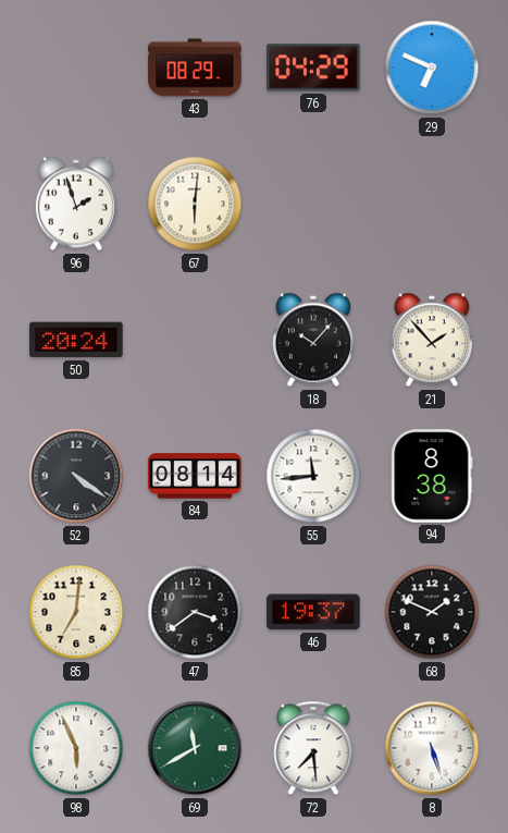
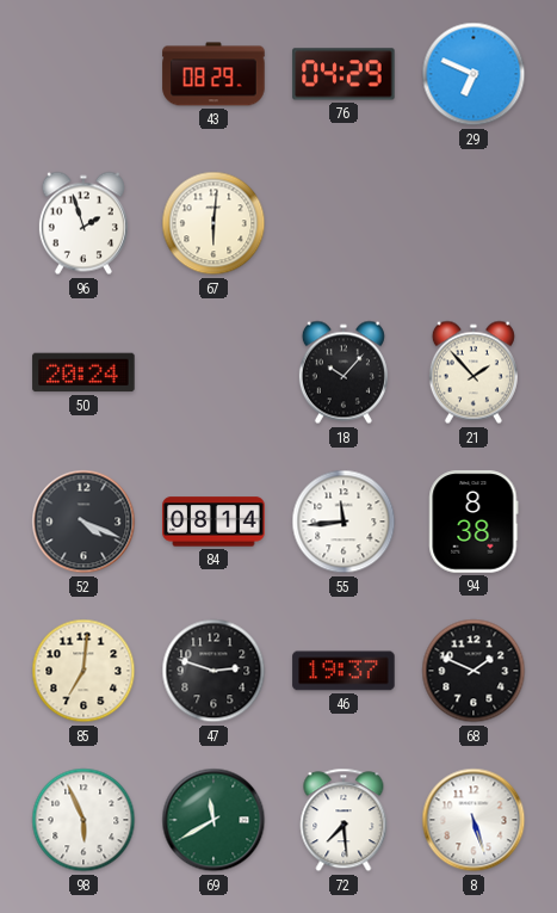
52: 4:21 -> 4:19 (83, 522)
47: 3:39 -> 2:48 (213, 671)
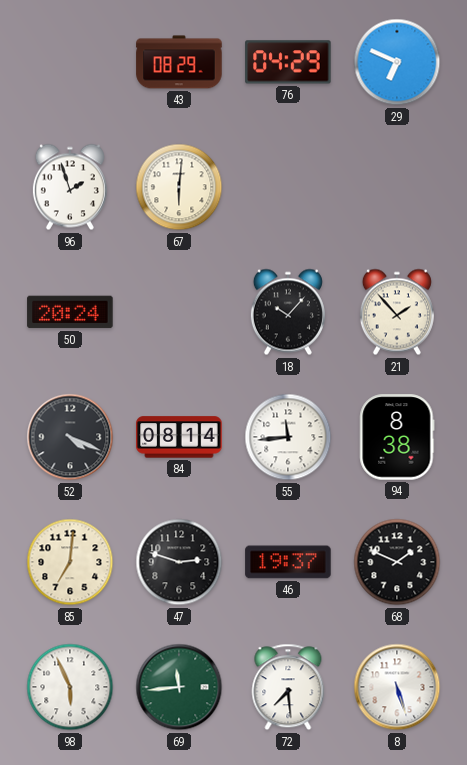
69: 11:40 -> 11:44 (179, 687)
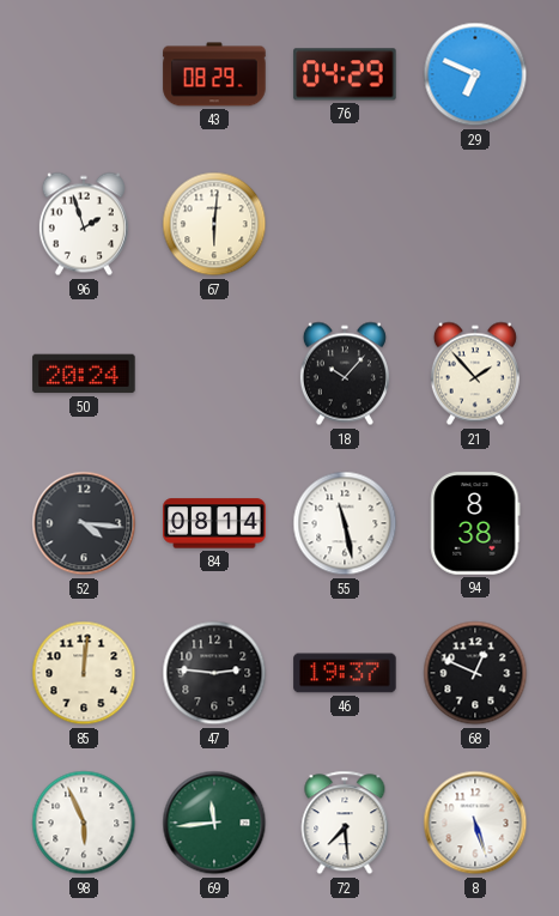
52: 4:19 -> 4:16 (84, 523)
55: 11:44 -> 11:28 (345, 523)
85: 7:01 -> 12:01 (84, 673)
47: 2:48 -> 2:46 (214, 673)
68: 1:49 -> 12:49 (475, 673)
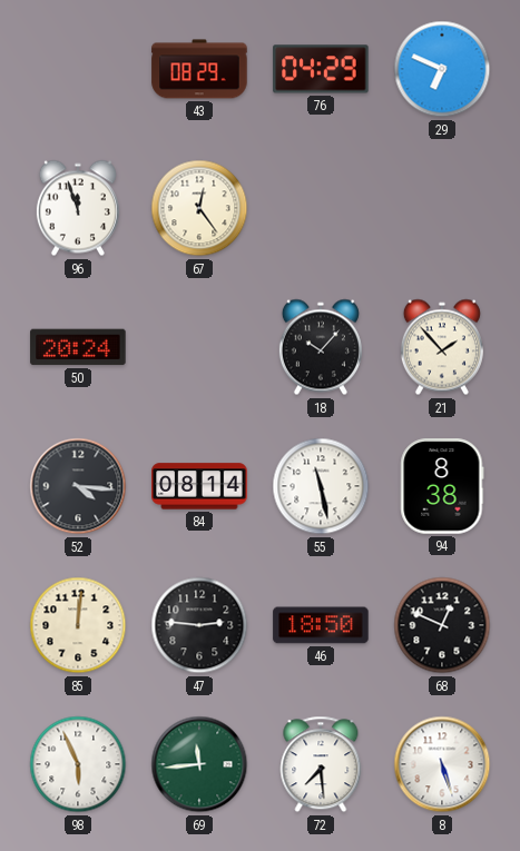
96: 1:57 -> 11:57 (78, 208)
67: 6:01 -> 12:24 (199, 208)
46: 19:37 -> 18:50 (321, 625)
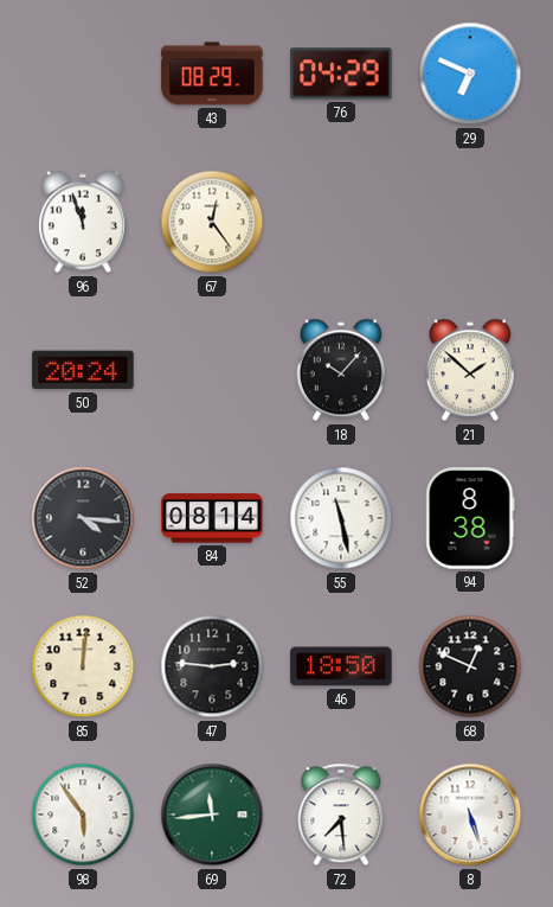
21: 1:53 -> 1:52 (470, 370)
98: 5:56 -> 5:54 (83, 815)
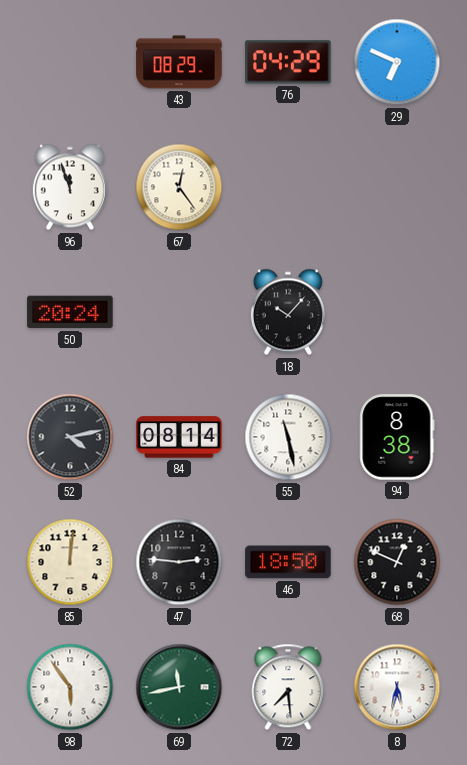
21: 1:52 -> none (470, 370)
52: 4:16 -> 4:13 (70, 437)
69: 11:44 -> 11:43 (179, 687)
8: 5:27 -> 5:32 (397, 687)
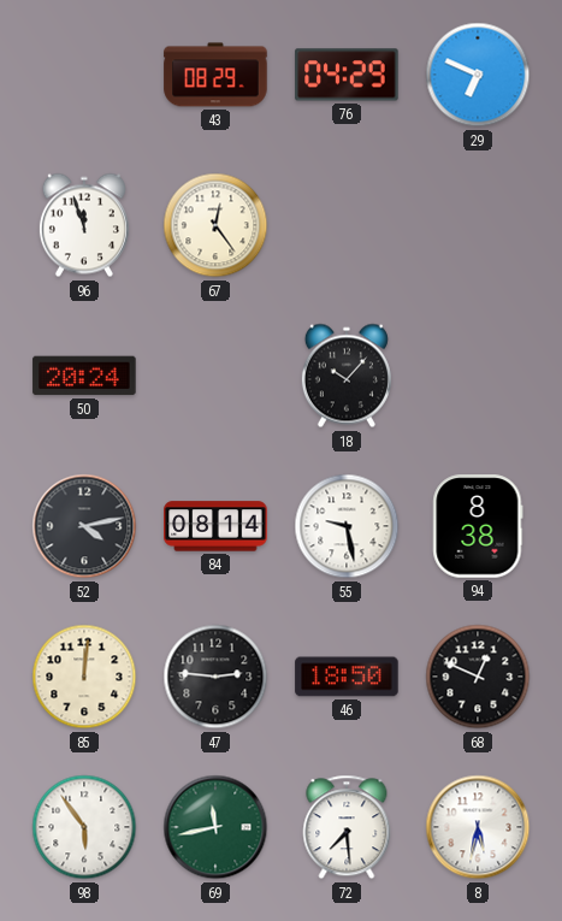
55: 11:28 -> 9:28 (347, 526)
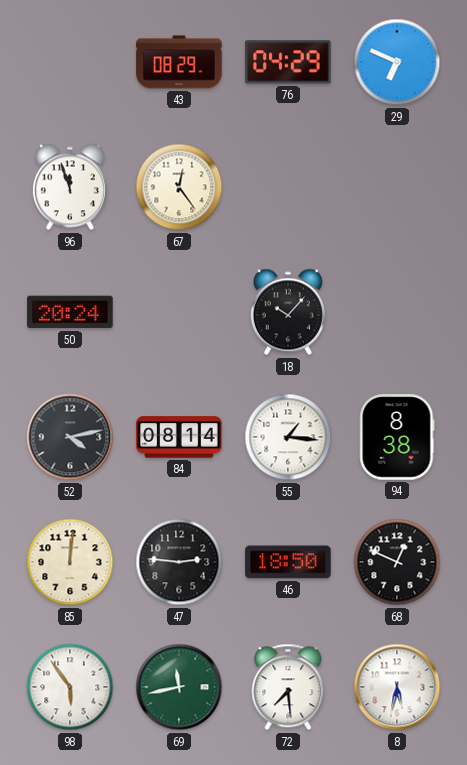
55: 9:28 -> 1:16 (288, 437)
